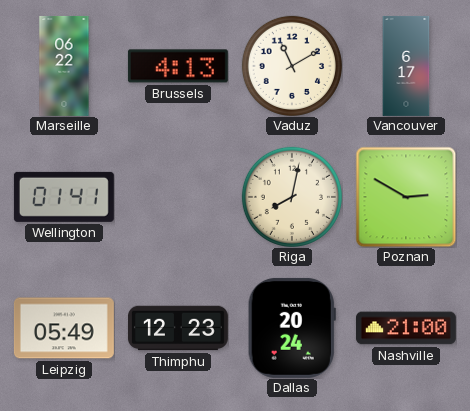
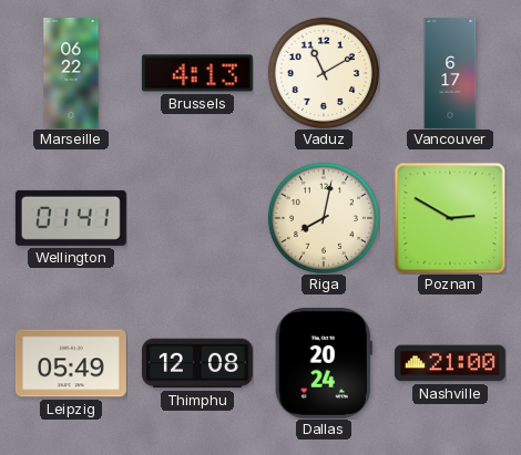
Thimphu: 12:23 -> 12:08 (197, 363)
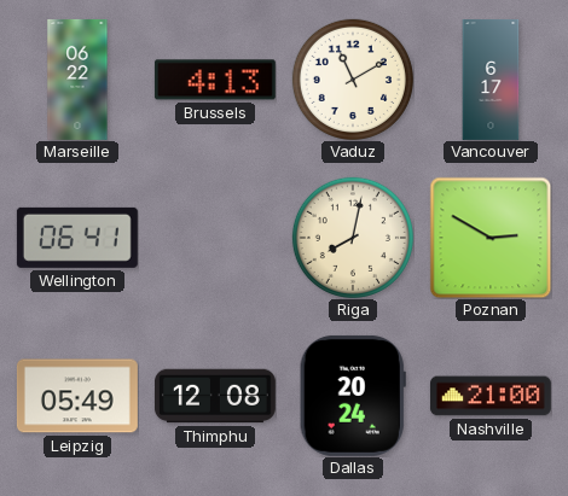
Wellington: 01:41 -> 06:41 (77, 238)
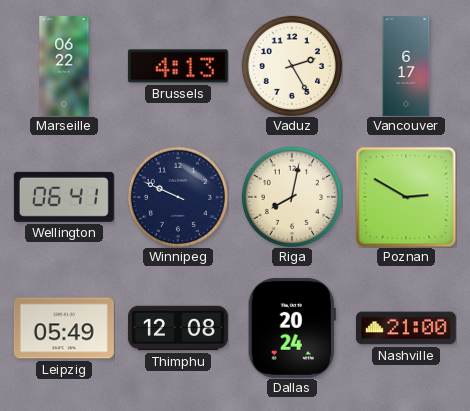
Vaduz: 11:10 -> 2:25 (292, 66)
Winnipeg: none -> 9:49 (178, 197)
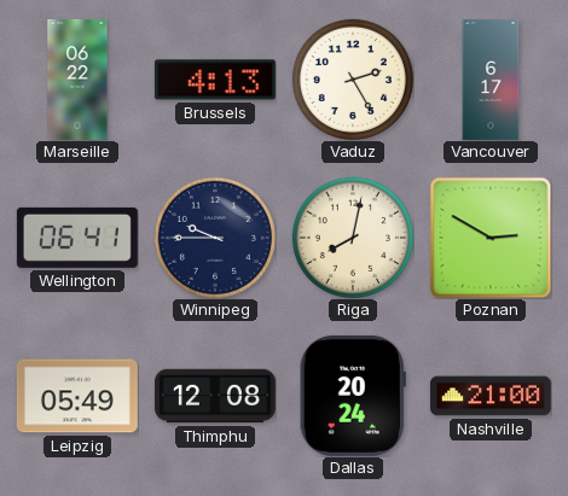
Winnipeg: 9:49 -> 9:45 (215, 238)
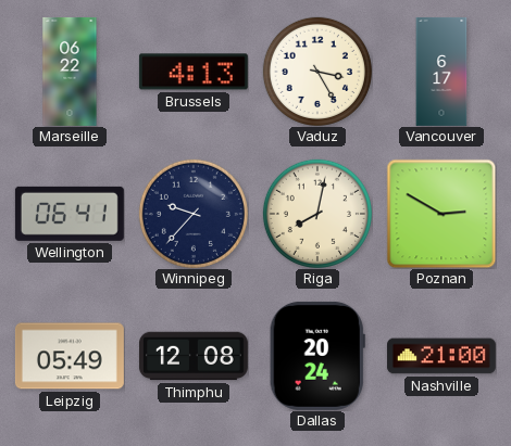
Vaduz: 2:25 -> 3:25 (317, 72)
Winnipeg: 9:45 -> 9:37 (194, 214)
